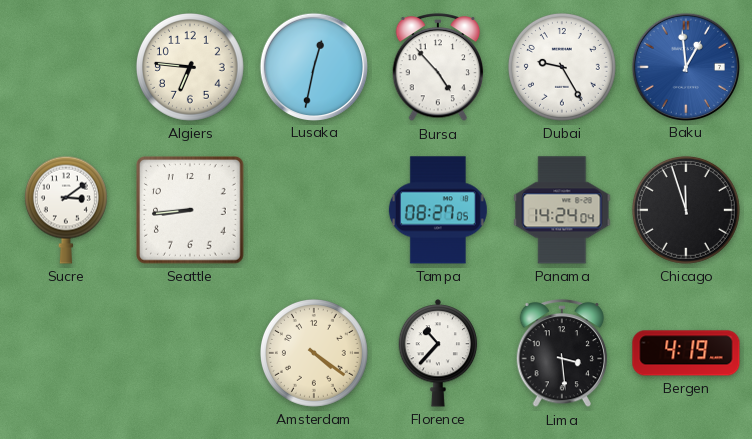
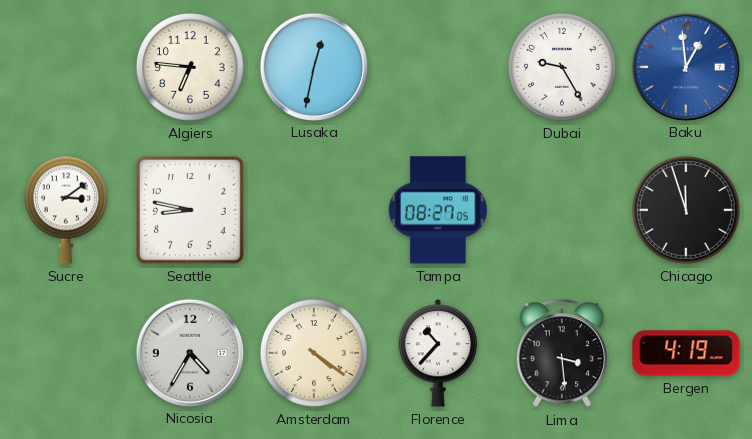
Bursa: 4:53 -> none (438, 68)
Seattle: 8:44 -> 8:47 (191, 211)
Panama: 14:24 -> none (562, 210)
Nicosia: none -> 4:35 (189, 352)
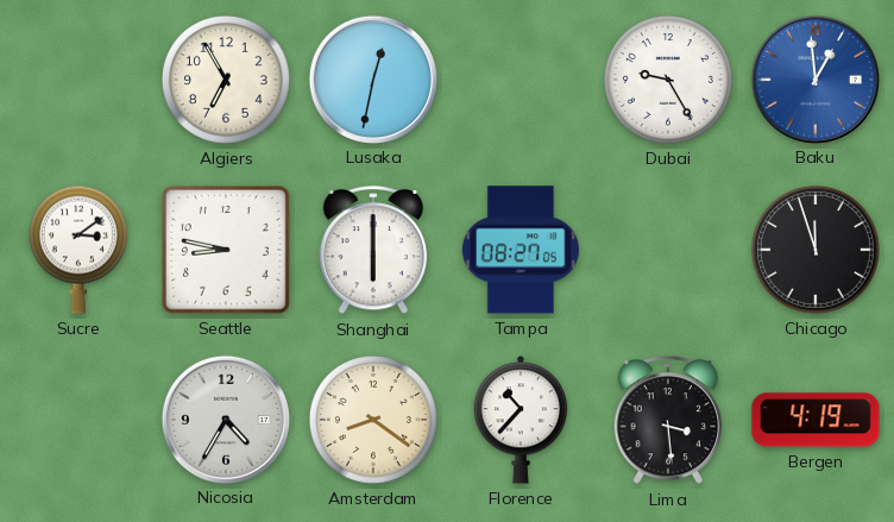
Algiers: 6:46 -> 6:55 (226, 80)
Shanghai: none -> 6:00 (373, 251)
Amsterdam: 4:21 -> 8:21 (373, 420)
